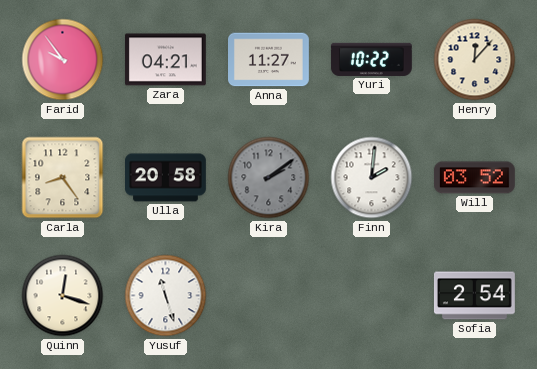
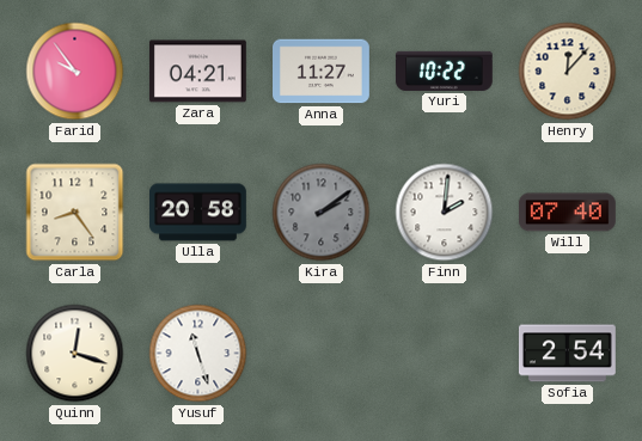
Will: 03:52 -> 07:40 (567, 213)
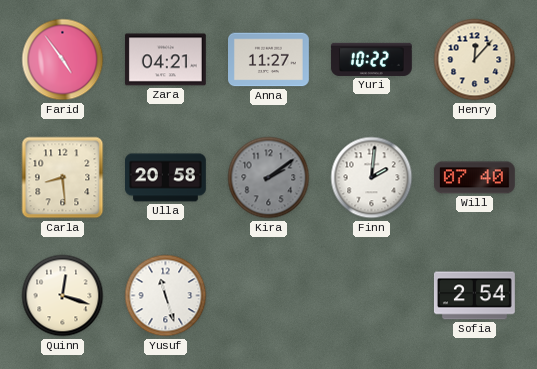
Farid: 9:54 -> 4:54 (63, 60)
Carla: 8:24 -> 8:29 (63, 178)
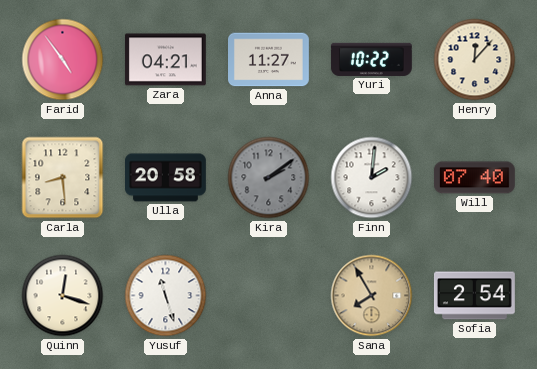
Sana: none -> 7:55 (372, 296)
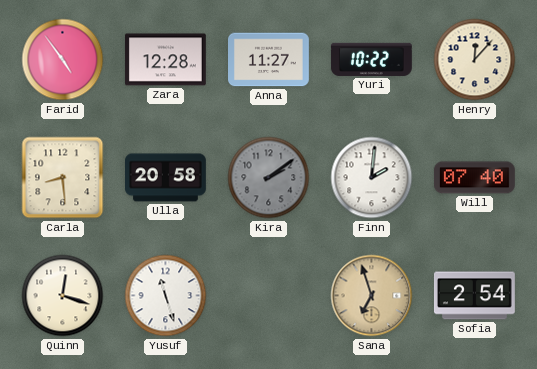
Zara: 04:21 -> 12:28 (165, 60)
Sana: 7:55 -> 6:57 (372, 296)
